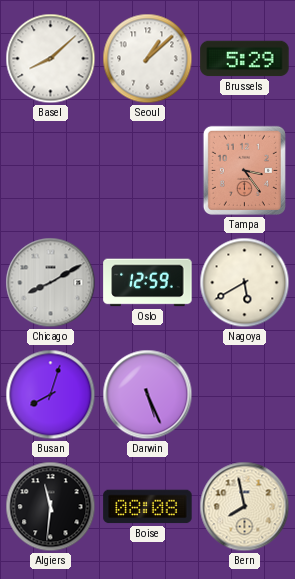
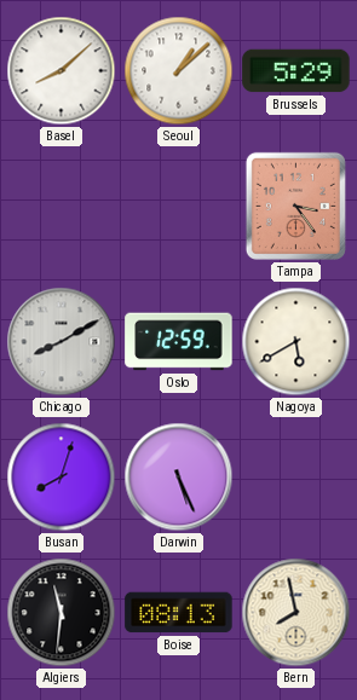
Boise: 08:08 -> 08:13 (179, 613)
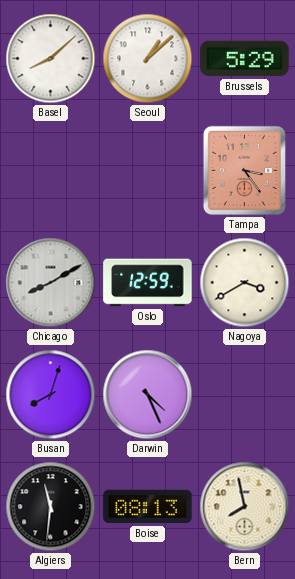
Nagoya: 5:40 -> 3:40 (245, 283)
Darwin: 5:26 -> 4:26 (148, 395)
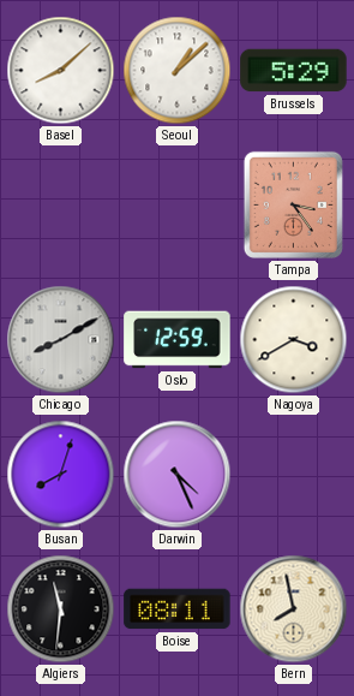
Boise: 08:13 -> 08:11 (178, 609)
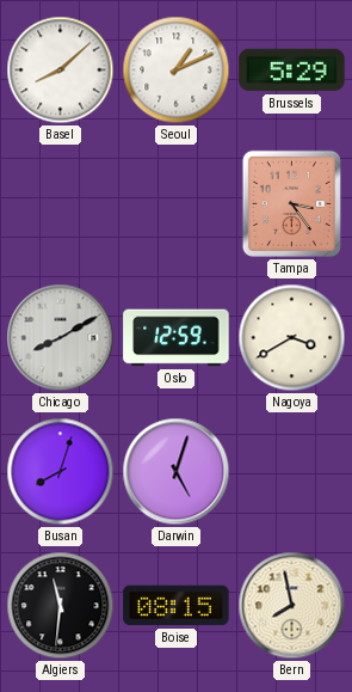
Seoul: 1:08 -> 1:11 (177, 71)
Darwin: 4:26 -> 5:03 (177, 472)
Boise: 08:11 -> 08:15 (177, 606)
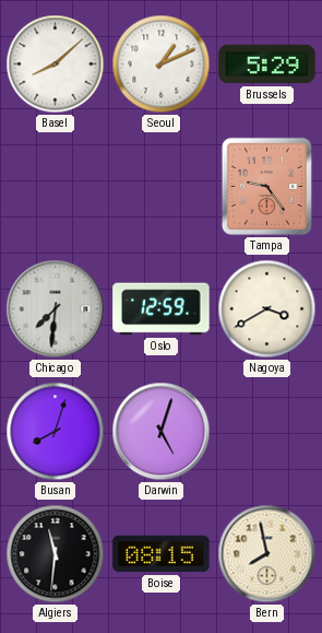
Tampa: 3:24 -> 9:24 (266, 186)
Chicago: 8:10 -> 7:31 (56, 309)
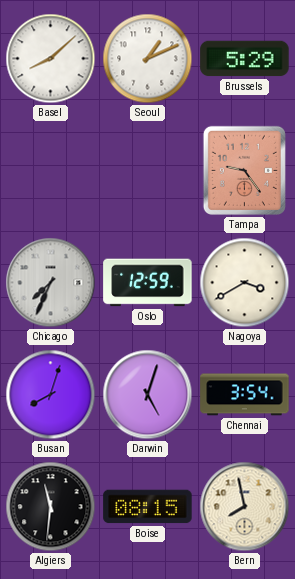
Chicago: 7:31 -> 7:34 (51, 283)
Chennai: none -> 3:54 (245, 395)
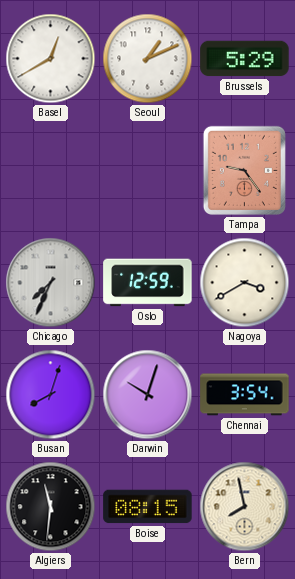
Basel: 8:08 -> 12:40 (51, 59)
Darwin: 5:03 -> 10:03 (148, 395)
